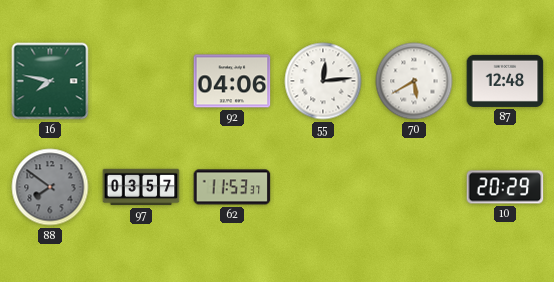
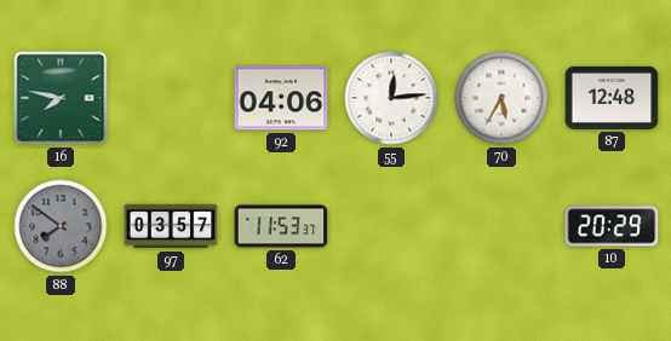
70: 5:40 -> 5:35 (501, 98)
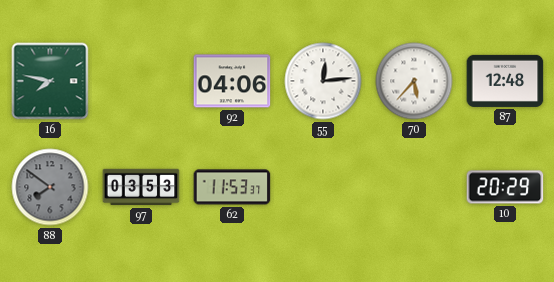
70: 5:35 -> 5:37 (414, 81)
97: 03:57 -> 03:53 (141, 187)
